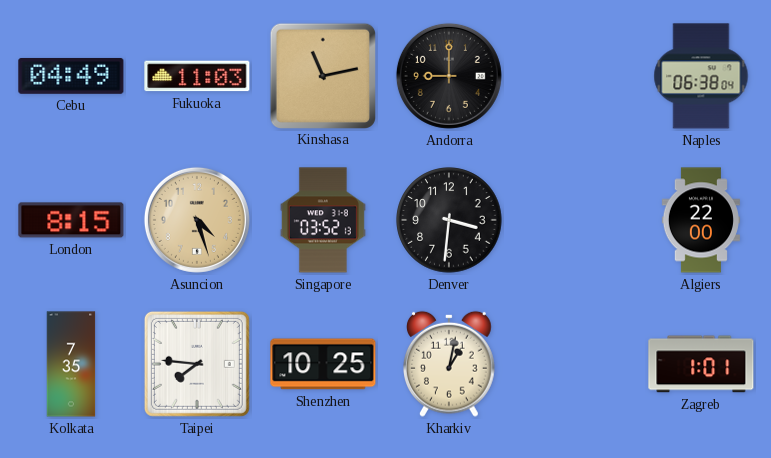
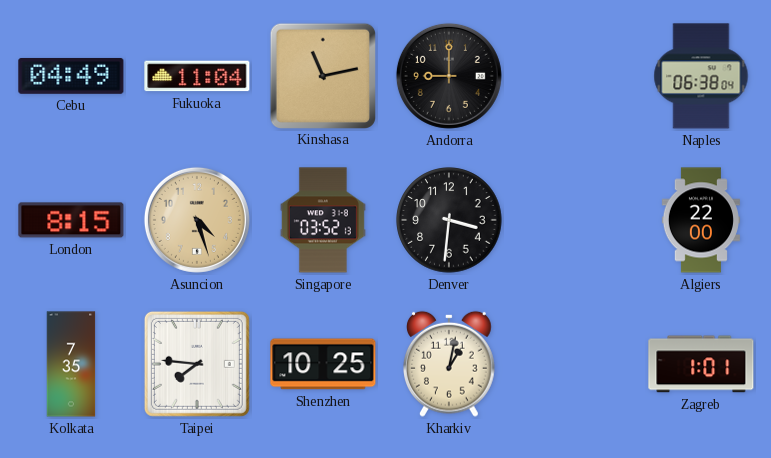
Fukuoka: 11:03 -> 11:04 (197, 76)
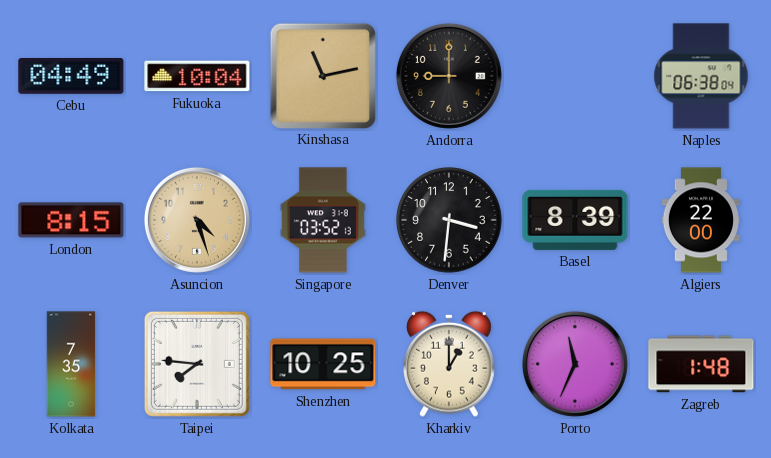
Fukuoka: 11:04 -> 10:04 (197, 76)
Basel: none -> 8:39 (575, 220)
Kharkiv: 1:02 -> 1:00 (450, 364)
Porto: none -> 11:34 (575, 364)
Zagreb: 1:01 -> 1:48 (701, 364)
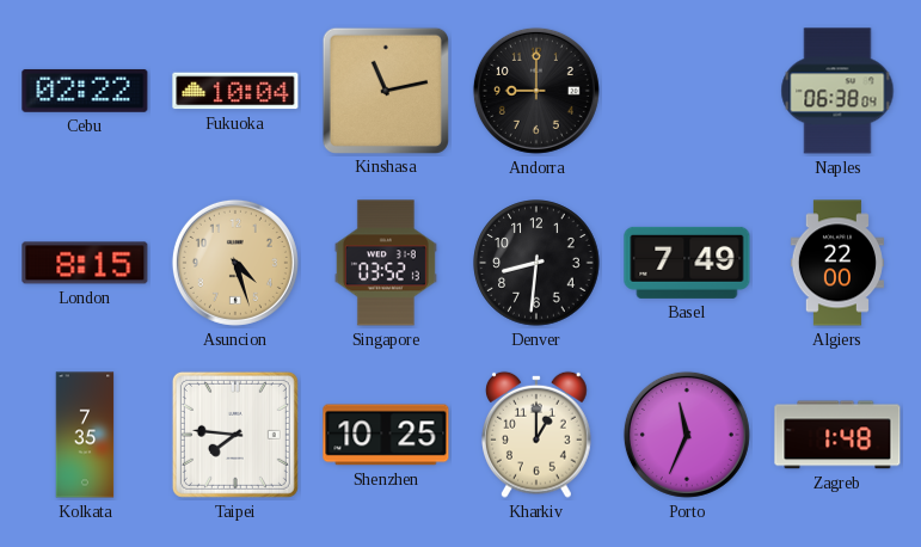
Cebu: 04:49 -> 02:22 (85, 91)
Denver: 3:31 -> 8:31 (536, 263)
Basel: 8:39 -> 7:49 (687, 263)
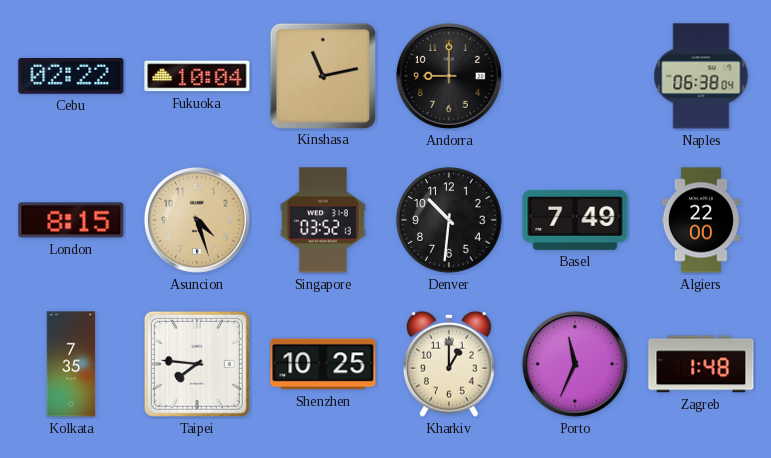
Denver: 8:31 -> 10:31 (449, 220)
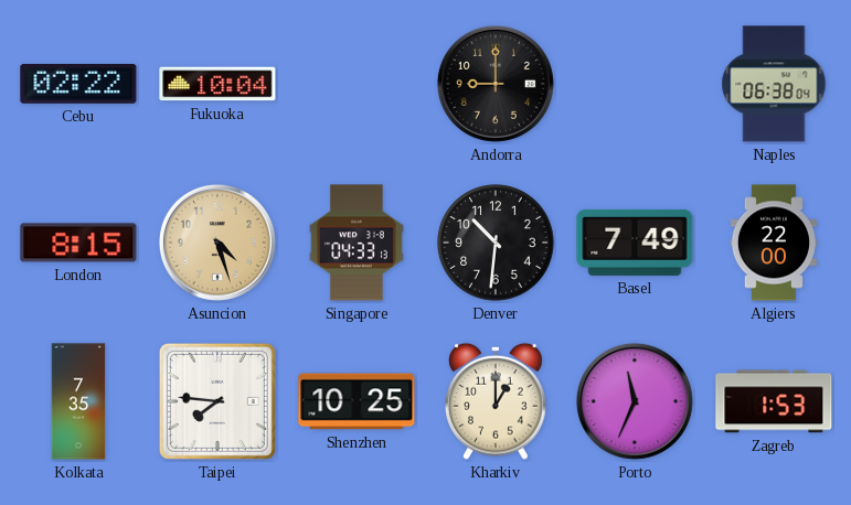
Kinshasa: 11:13 -> none (322, 75)
Singapore: 03:52 -> 04:33 (357, 243)
Zagreb: 1:48 -> 1:53 (774, 401)
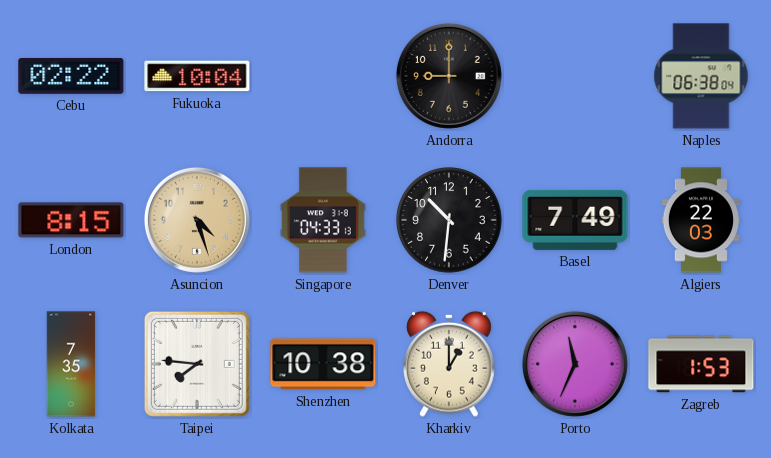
Algiers: 22:00 -> 22:03 (701, 220)
Shenzhen: 10:25 -> 10:38 (323, 364)
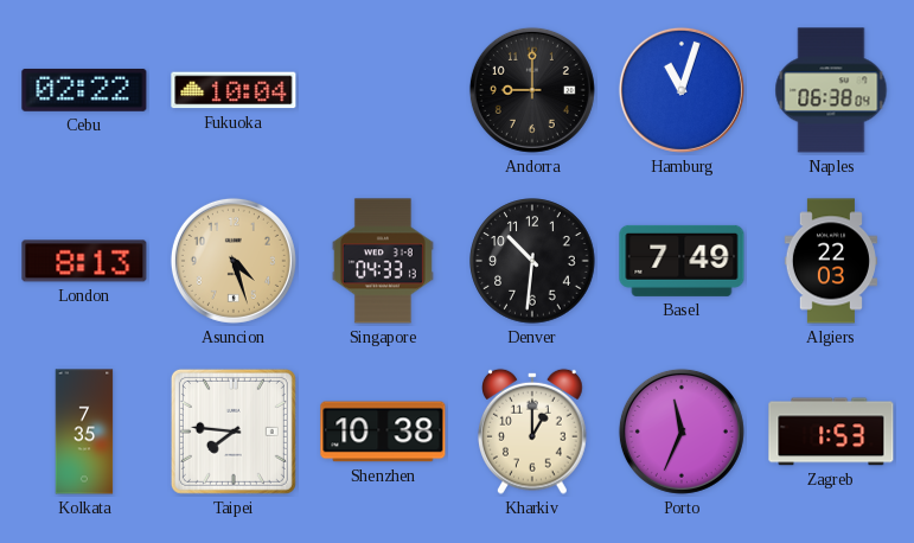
Hamburg: none -> 11:03 (682, 90)
London: 8:15 -> 8:13 (84, 261)
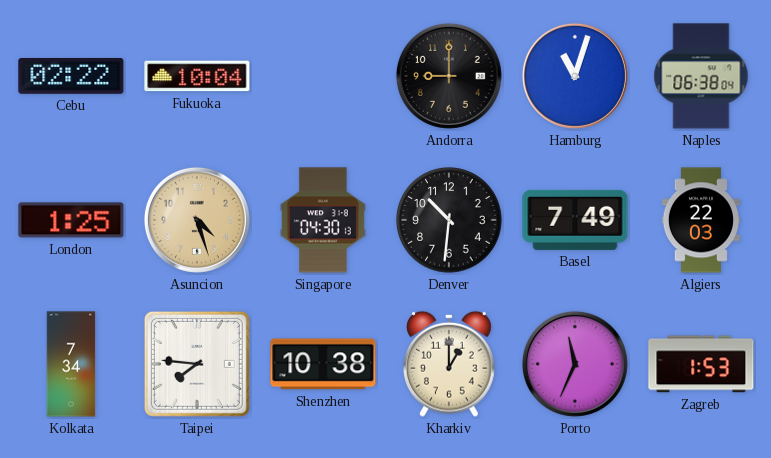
London: 8:13 -> 1:25 (71, 220)
Singapore: 04:33 -> 04:30 (323, 220)
Kolkata: 7:35 -> 7:34 (71, 364)
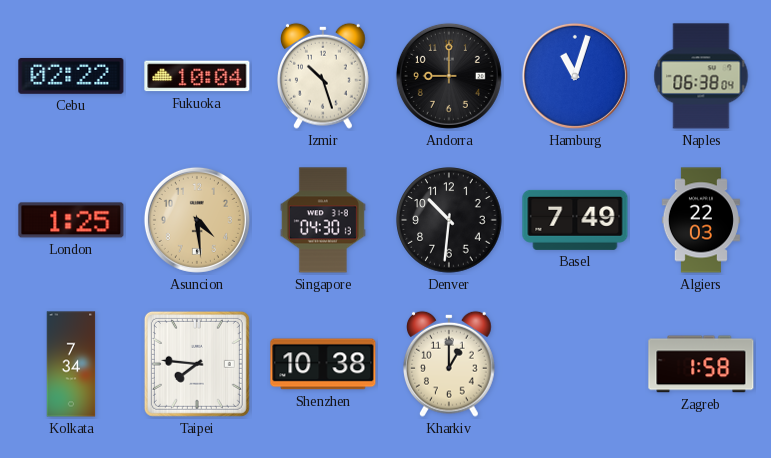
Izmir: none -> 10:27 (324, 76)
Asuncion: 4:27 -> 4:29 (197, 220)
Porto: 11:34 -> none (575, 364)
Zagreb: 1:53 -> 1:58 (701, 364)
